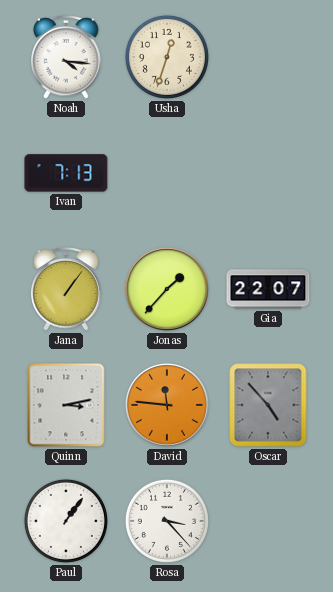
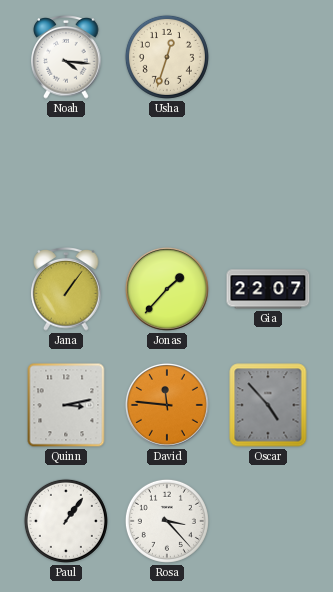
Ivan: 7:13 -> none (66, 173)
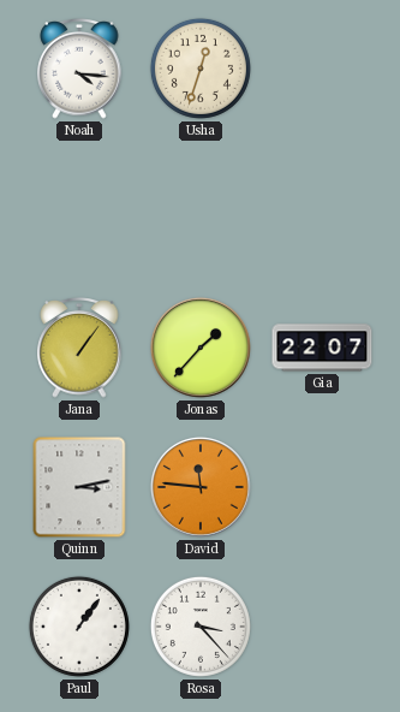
Oscar: 4:53 -> none (268, 405)
